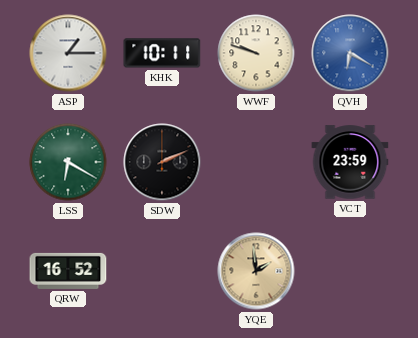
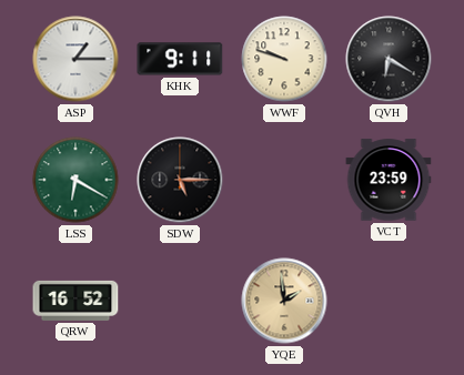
KHK: 10:11 -> 9:11 (180, 59)
QVH dial: blue -> black (389, 59)
SDW: 2:11 -> 5:15 (180, 180)
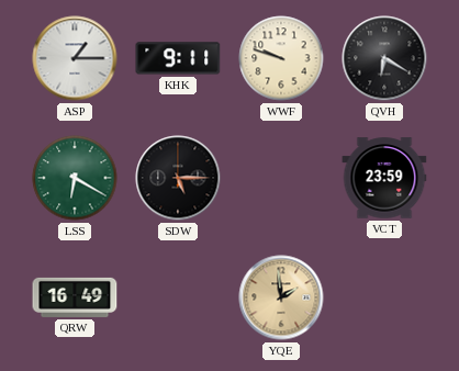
QRW: 16:52 -> 16:49 (75, 297)
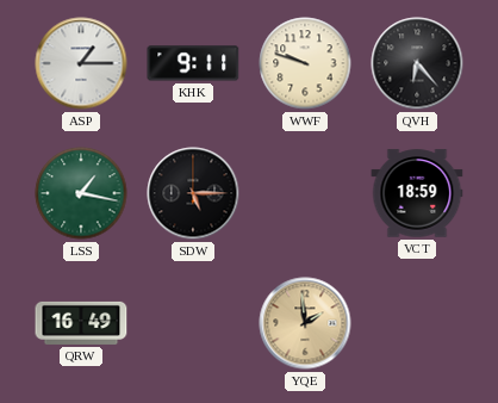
QVH: 6:20 -> 6:23 (417, 63)
LSS: 6:20 -> 1:17 (81, 193)
VCT: 23:59 -> 18:59 (417, 193)
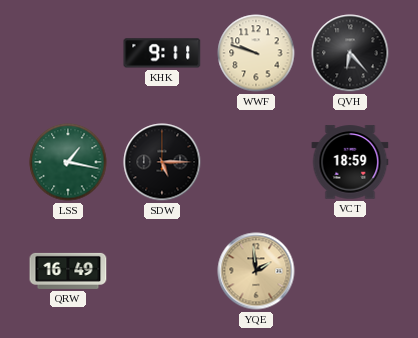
ASP: 1:15 -> none (81, 63)
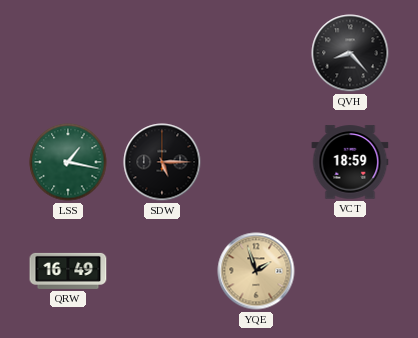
KHK: 9:11 -> none (162, 53)
WWF: 9:48 -> none (256, 53)
QVH: 6:23 -> 8:23 (350, 53)
YQE: 1:59 -> 1:57 (256, 271)
